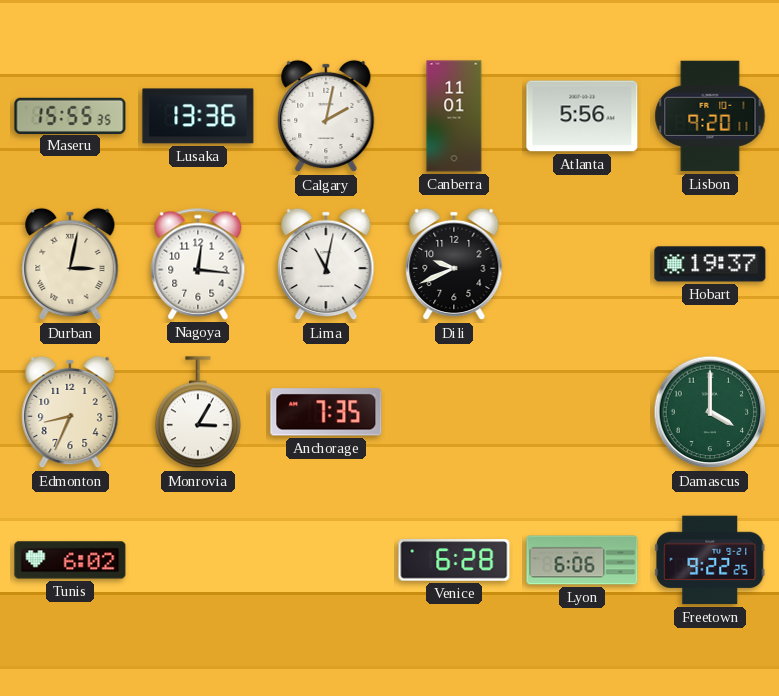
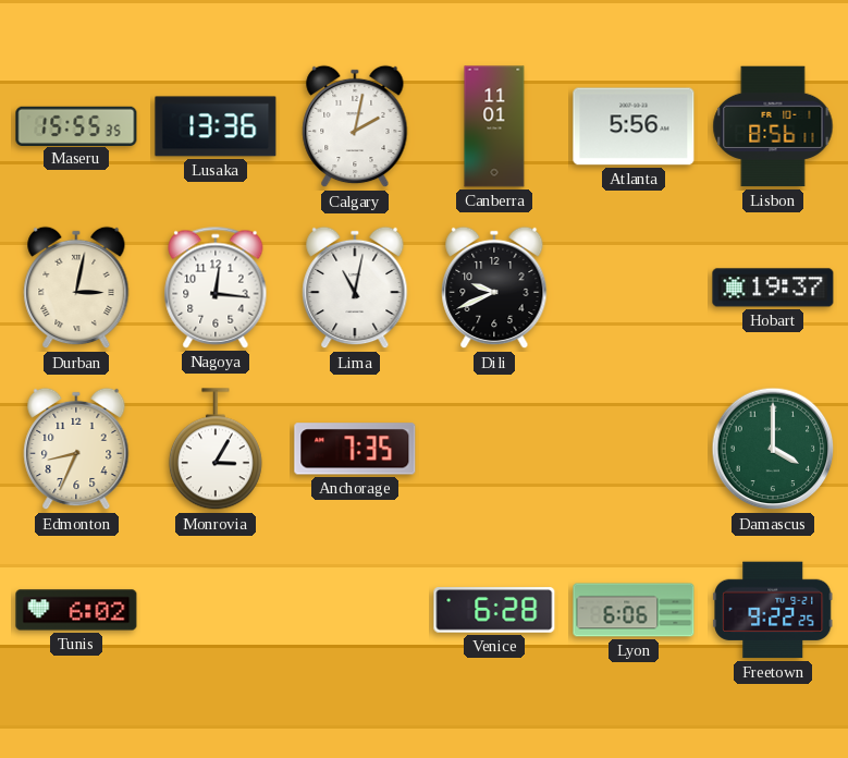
Lisbon: 9:20 -> 8:56 (773, 126)
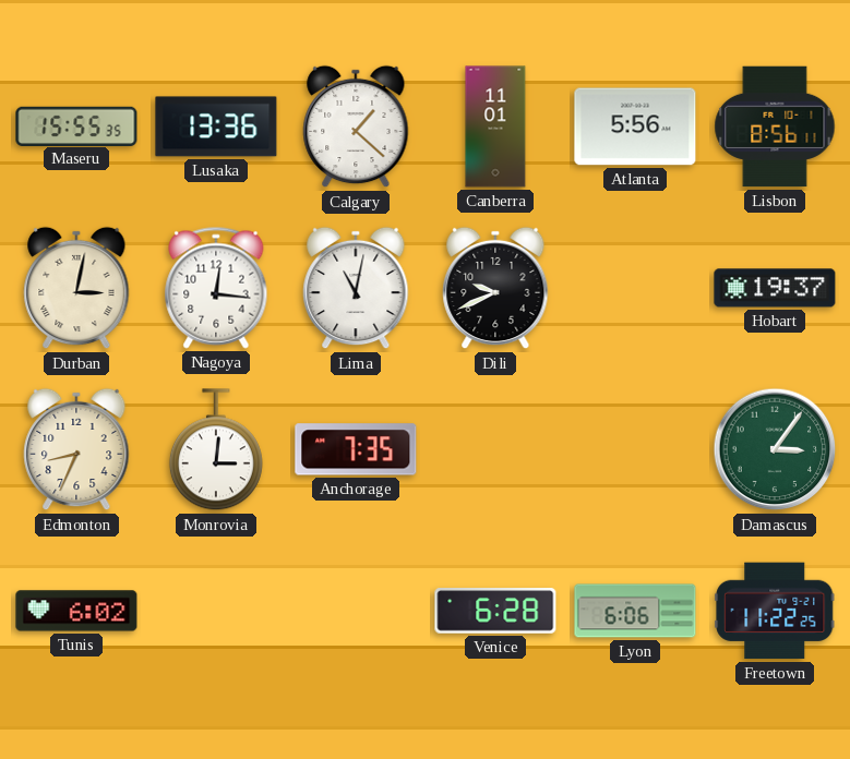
Calgary: 2:02 -> 1:22 (356, 126)
Monrovia: 3:05 -> 3:01 (216, 450)
Damascus: 4:00 -> 3:06 (775, 449)
Freetown: 9:22 -> 11:22 (775, 611)
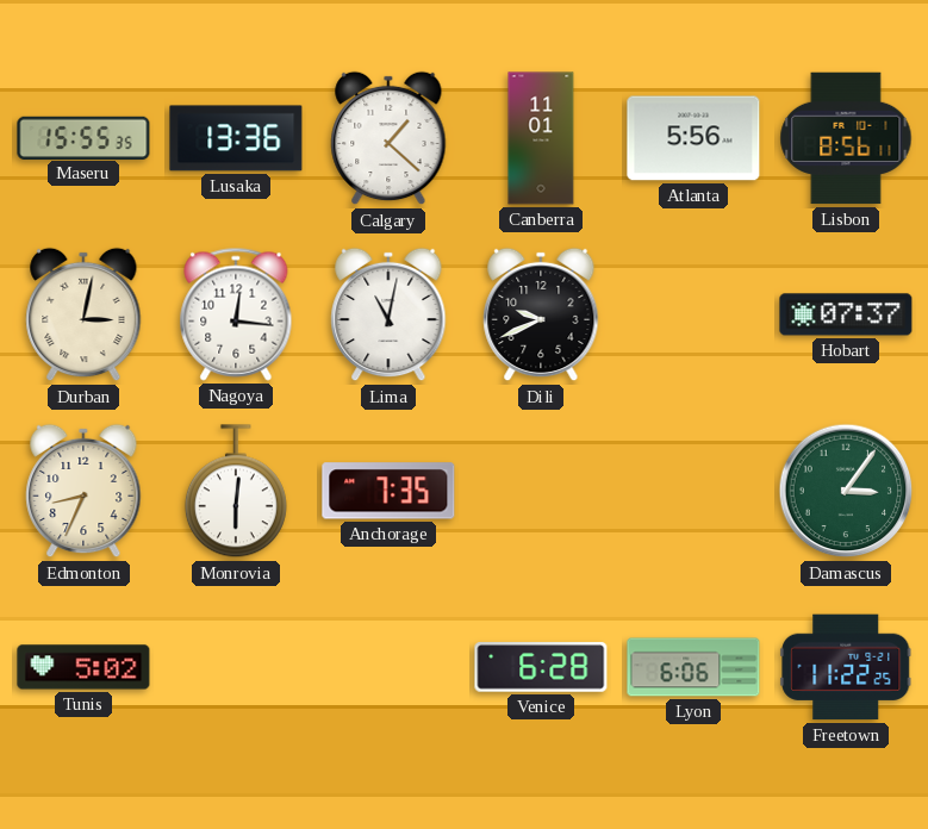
Hobart: 19:37 -> 07:37 (846, 314)
Monrovia: 3:01 -> 6:01 (236, 492)
Tunis: 6:02 -> 5:02 (83, 667)
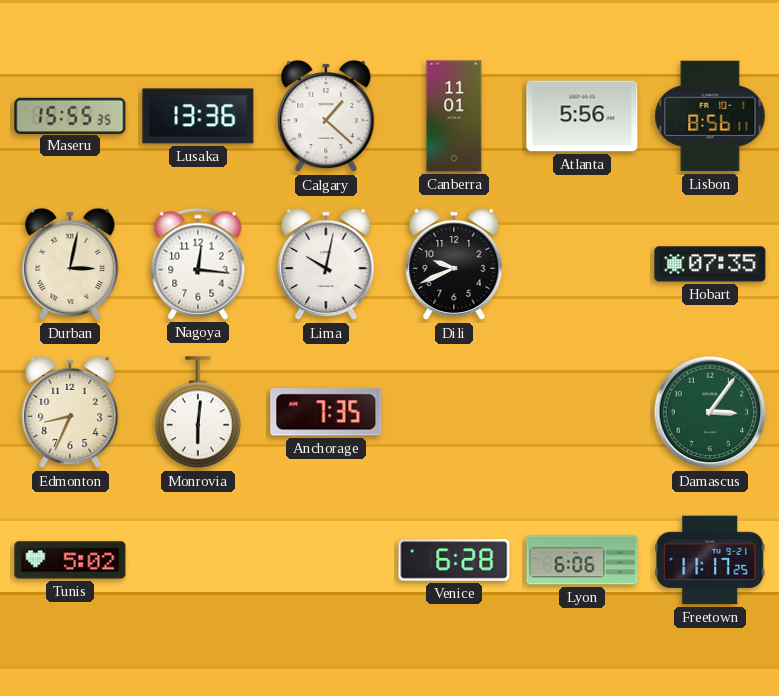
Lima: 11:02 -> 10:02 (326, 264)
Hobart: 07:37 -> 07:35 (710, 264)
Freetown: 11:22 -> 11:17 (710, 560)
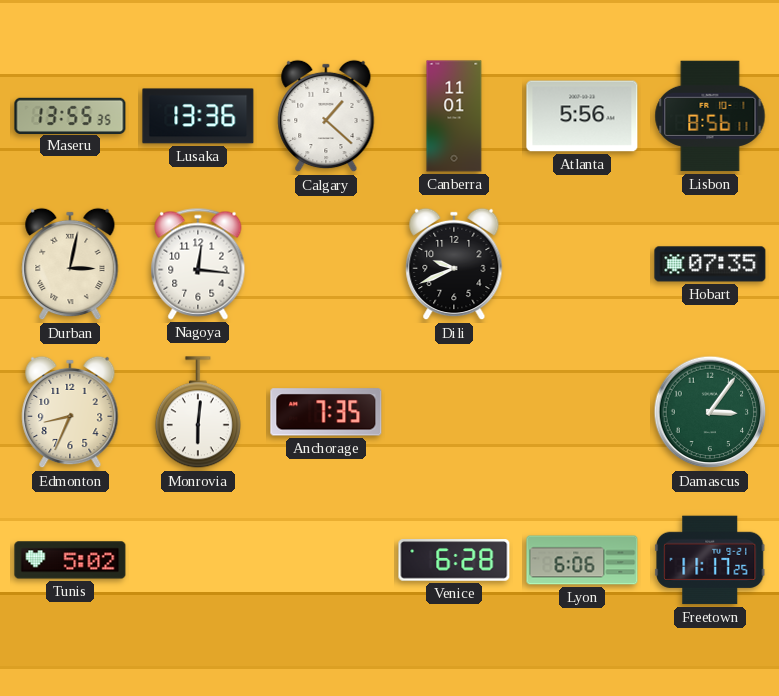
Maseru: 15:55 -> 13:55 (70, 115)
Lima: 10:02 -> none (326, 264)
